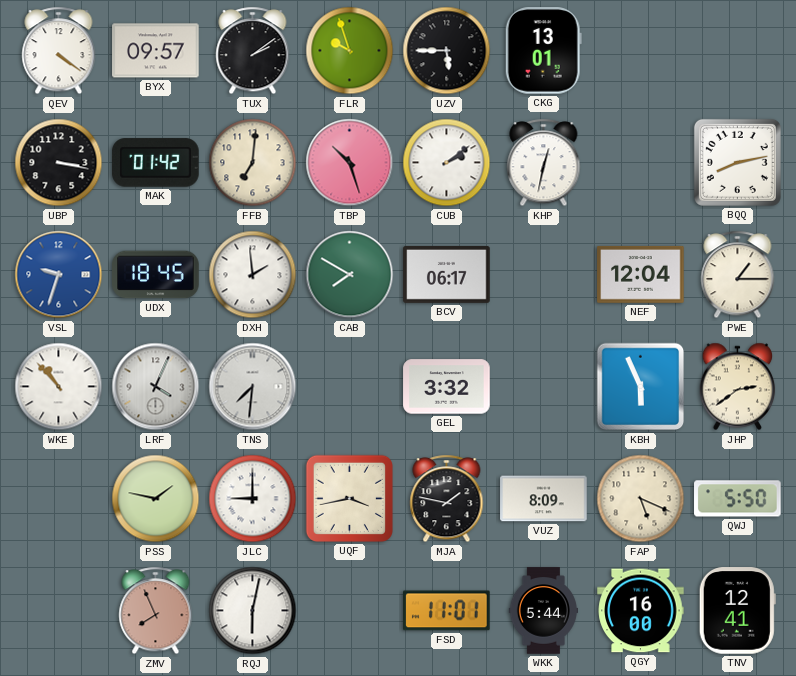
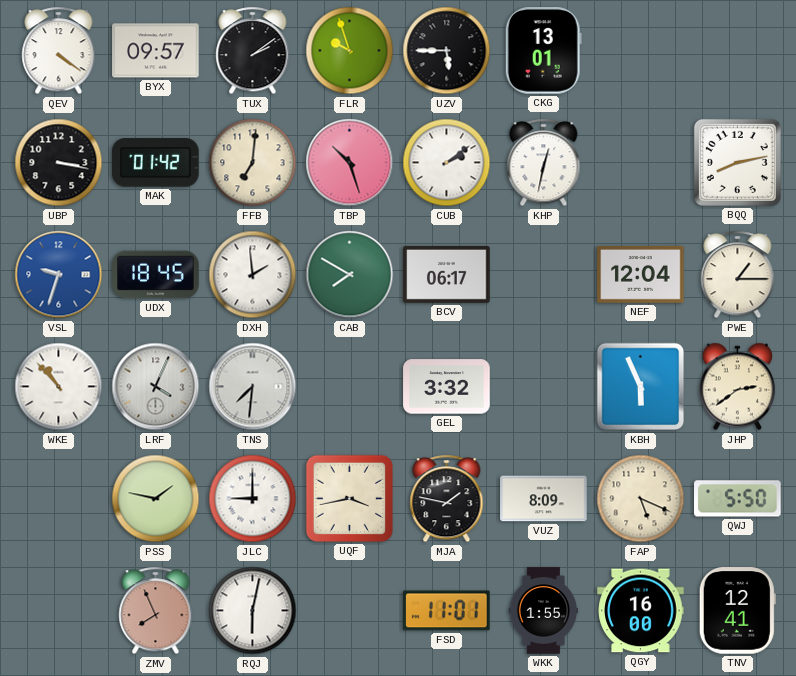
WKK: 5:44 -> 1:55 (543, 611)
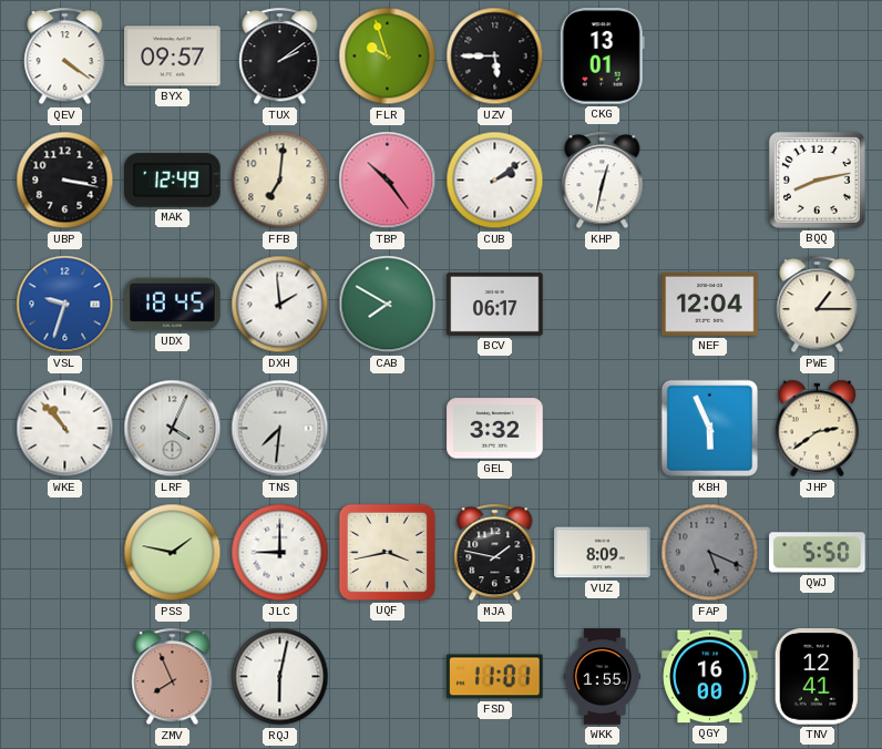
MAK: 01:42 -> 12:49 (173, 181)
TBP: 10:27 -> 10:24 (388, 181)
FAP dial: cream -> grey (710, 553)
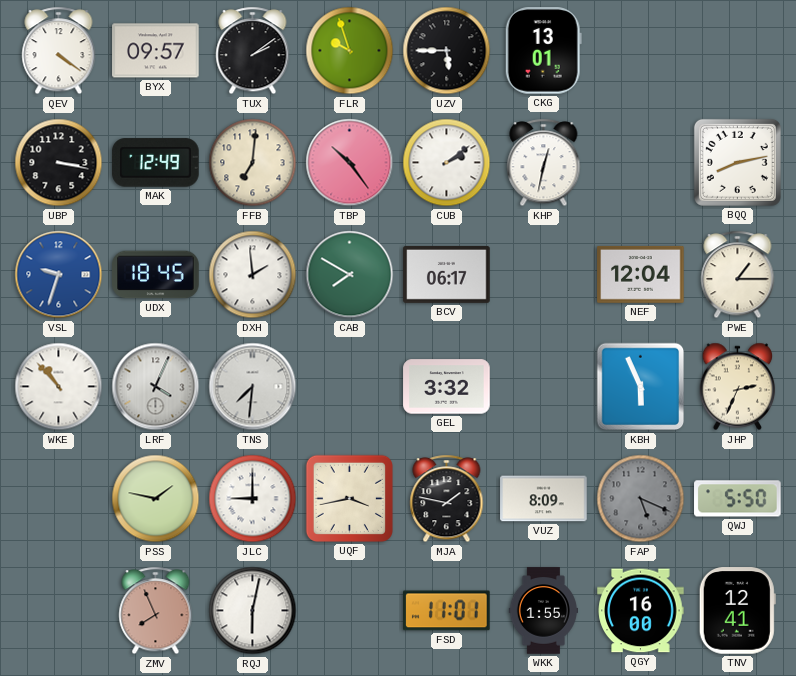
JHP: 2:39 -> 2:34 (738, 387)
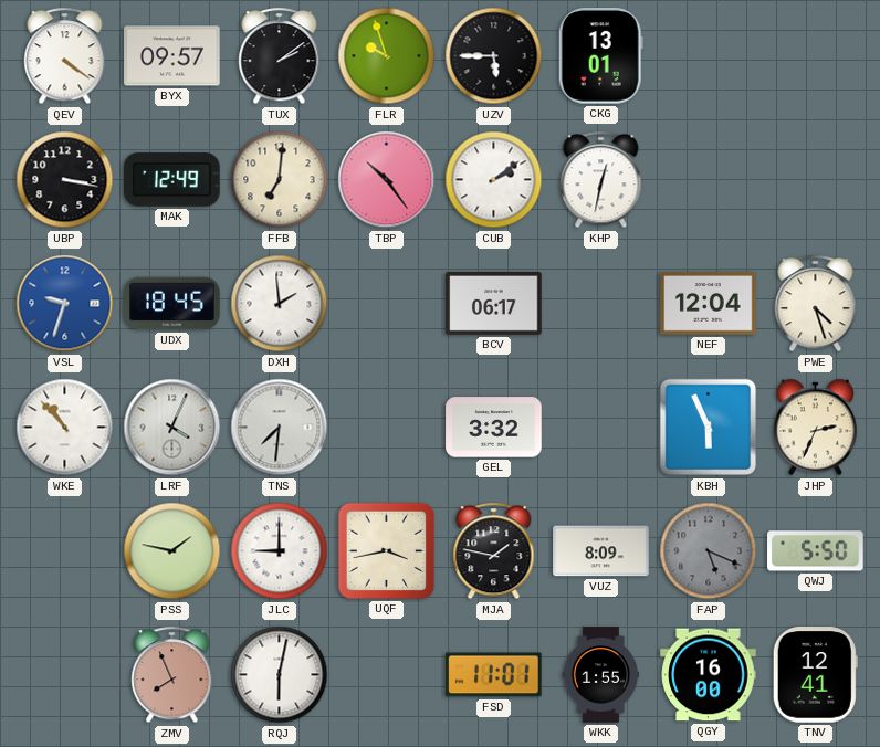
BQQ: 8:13 -> none (737, 162)
CAB: 7:50 -> none (350, 275)
PWE: 1:15 -> 4:27 (816, 304)
